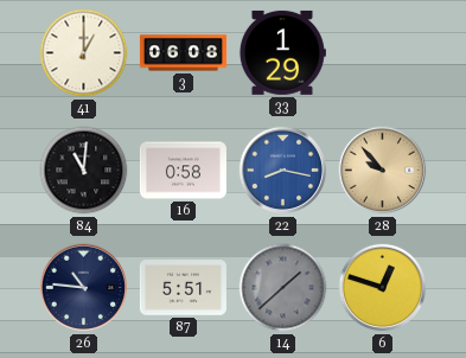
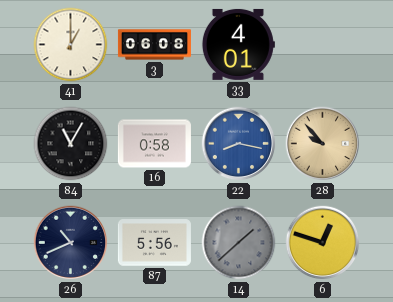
33: 1:29 -> 4:01 (238, 44)
84: 11:01 -> 11:05 (71, 144)
26: 10:46 -> 10:41 (71, 243)
87: 5:51 -> 5:56 (154, 243)
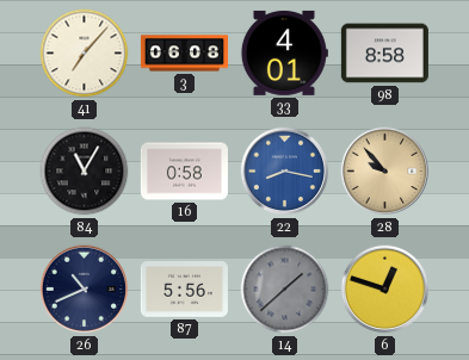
41: 1:00 -> 7:07 (85, 54)
98: none -> 8:58 (384, 54)
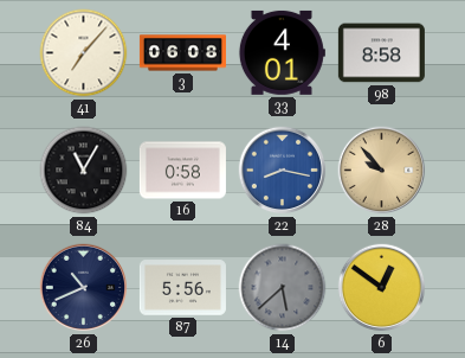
14: 1:38 -> 5:38 (283, 288)
6: 12:48 -> 12:51 (382, 288)
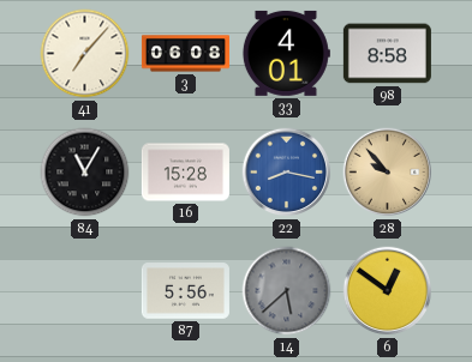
16: 0:58 -> 15:28 (185, 173)
26: 10:41 -> none (84, 288)
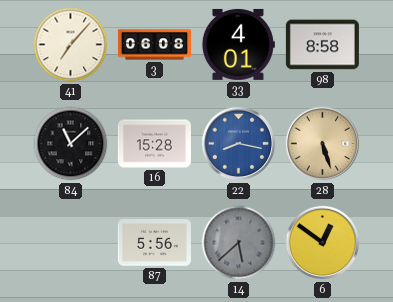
84: 11:05 -> 11:08 (71, 144)
28: 9:53 -> 5:27 (323, 144)
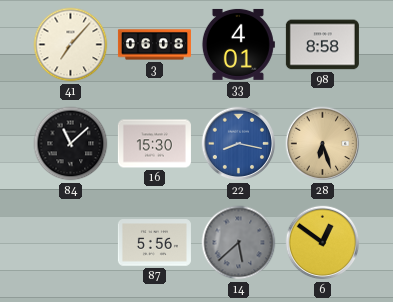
16: 15:28 -> 15:30 (154, 144)
28: 5:27 -> 6:27 (323, 144)
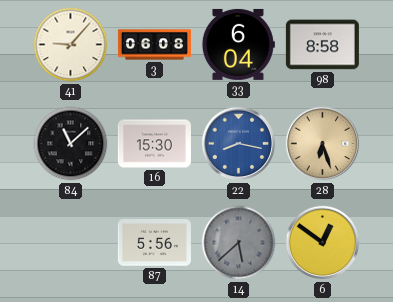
41: 7:07 -> 9:07 (71, 45)
33: 4:01 -> 6:04 (238, 44)
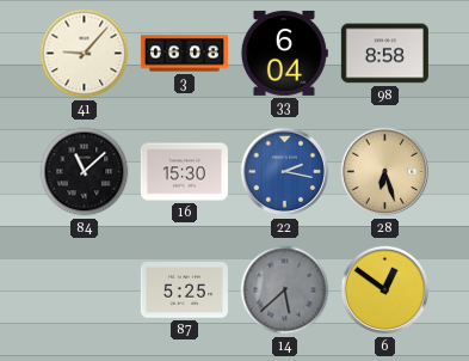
22: 8:17 -> 2:17 (285, 172)
87: 5:56 -> 5:25 (184, 290)
